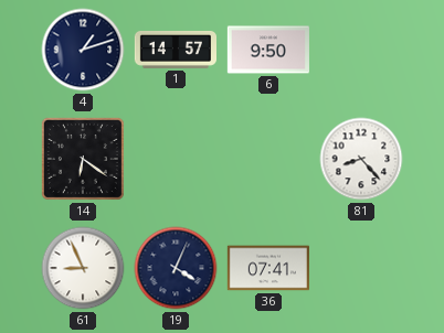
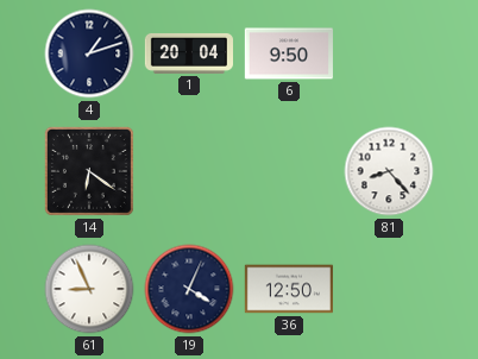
1: 14:57 -> 20:04 (188, 53)
36: 07:41 -> 12:50 (289, 289)
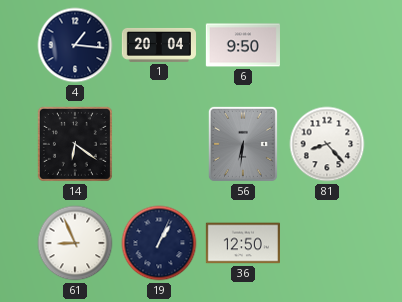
4: 1:12 -> 1:16 (75, 45)
56: none -> 6:31 (243, 144)
19: 4:04 -> 1:04 (159, 243)
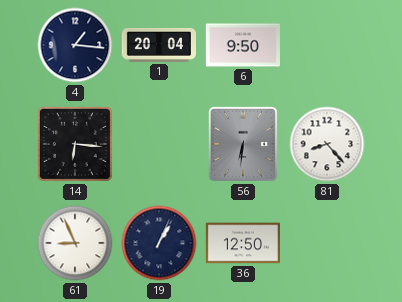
14: 6:21 -> 6:16 (75, 144)
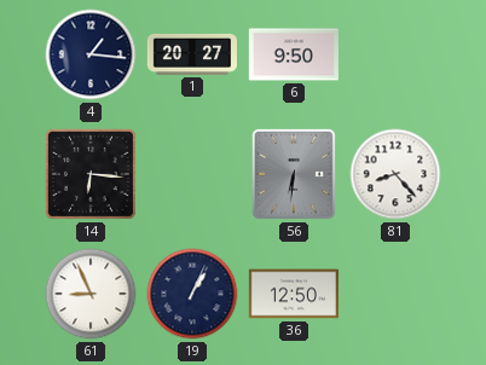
1: 20:04 -> 20:27 (191, 54)
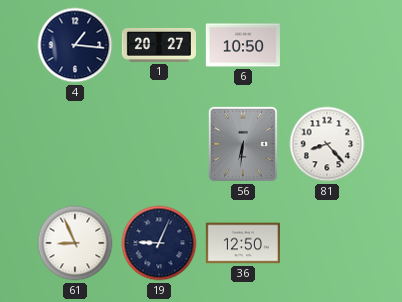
6: 9:50 -> 10:50 (243, 45)
14: 6:16 -> none (91, 174)
19: 1:04 -> 9:04 (159, 243)
